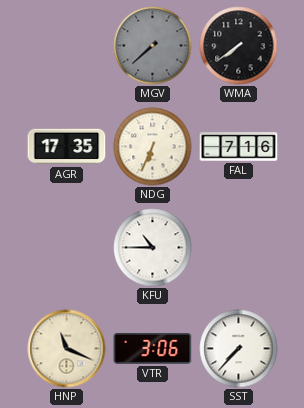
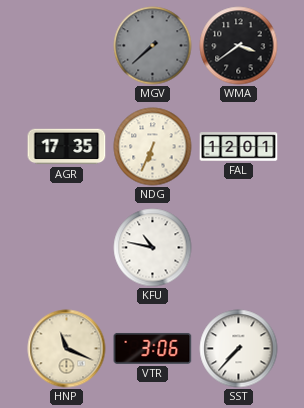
WMA: 7:39 -> 3:39 (239, 46)
FAL: 7:16 -> 12:01 (239, 147)
KFU: 10:45 -> 10:47 (153, 248)
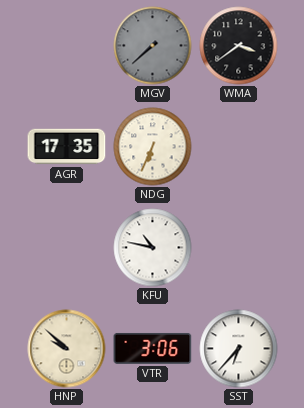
FAL: 12:01 -> none (239, 147)
HNP: 11:19 -> 9:52 (67, 349)
SST: 7:37 -> 6:37 (239, 349)
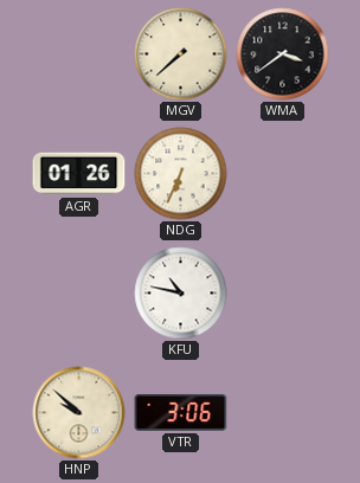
MGV dial: grey -> cream (181, 54)
AGR: 17:35 -> 01:26 (79, 174)
SST: 6:37 -> none (239, 349)
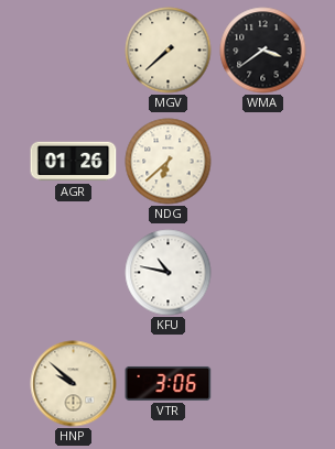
NDG: 6:34 -> 6:38 (169, 162)
